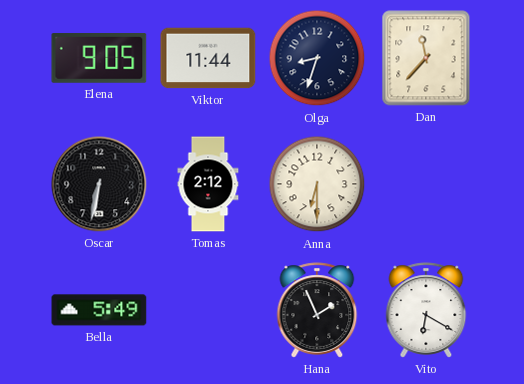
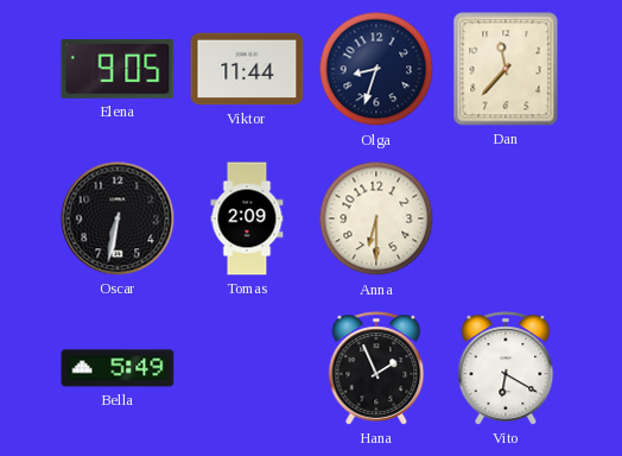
Tomas: 2:12 -> 2:09 (247, 218)
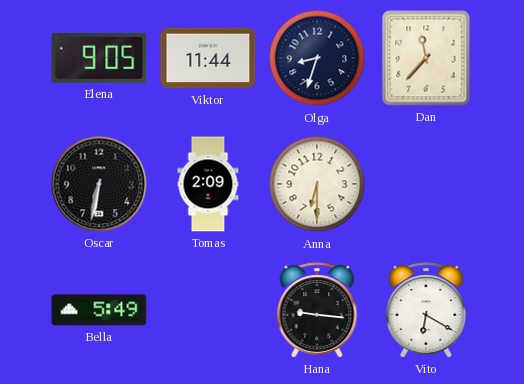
Hana: 1:56 -> 9:16 (317, 310)
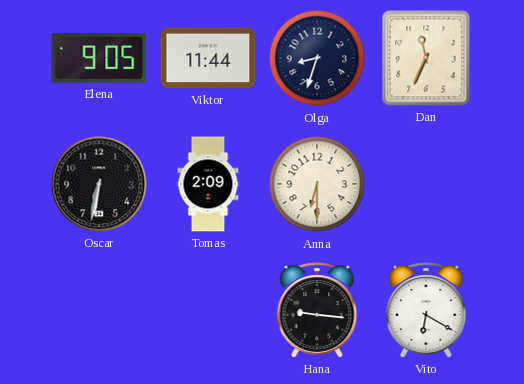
Dan: 11:37 -> 11:34 (426, 58)
Bella: 5:49 -> none (99, 310)
